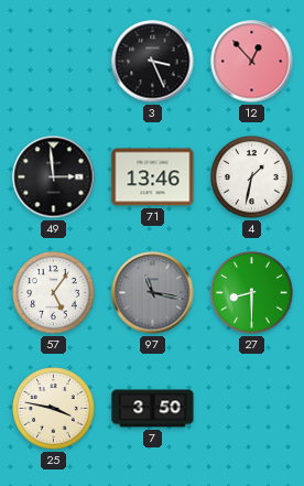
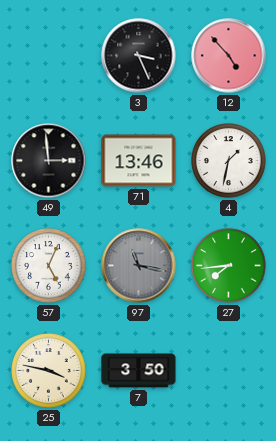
12: 12:53 -> 4:53 (229, 56)
57: 5:06 -> 5:04 (49, 266)
27: 8:30 -> 7:44 (229, 266)
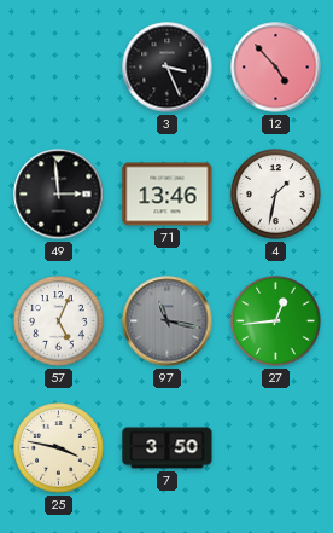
27: 7:44 -> 12:44 (276, 321)
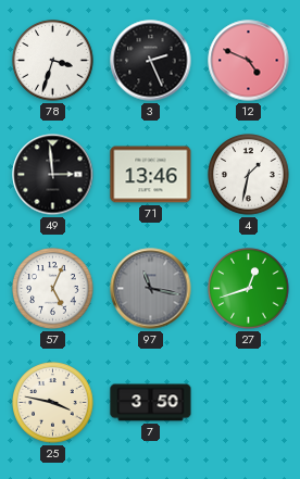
78: none -> 3:33 (53, 61)
3: 3:26 -> 2:26 (151, 61)
12: 4:53 -> 4:49 (249, 61)
27: 12:44 -> 12:42 (249, 289)
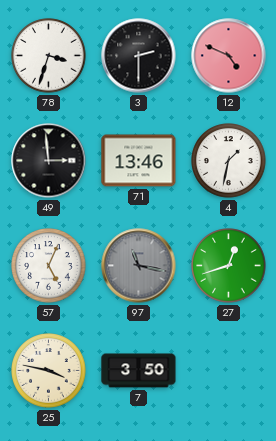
3: 2:26 -> 2:30 (139, 56)
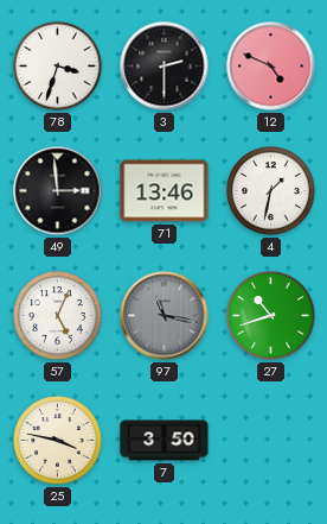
27: 12:42 -> 10:42 (271, 316)
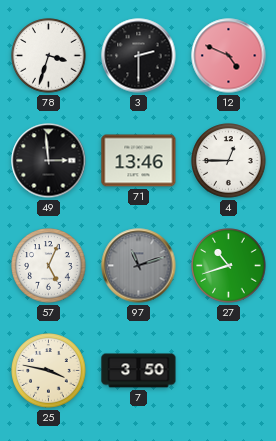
4: 1:32 -> 12:45 (229, 161)
97: 11:17 -> 11:12 (139, 266)
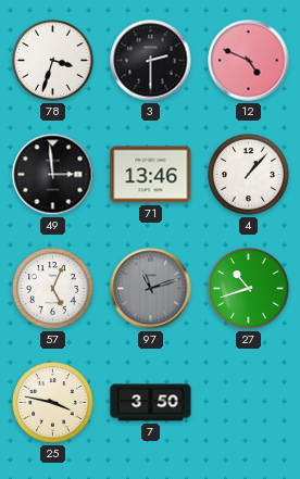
4: 12:45 -> 1:07 (249, 175)
